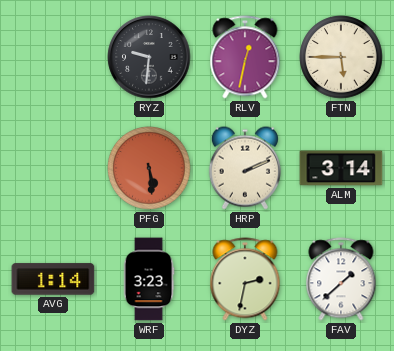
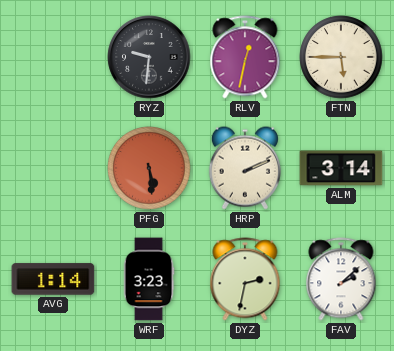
FAV: 1:38 -> 2:08 (341, 279)
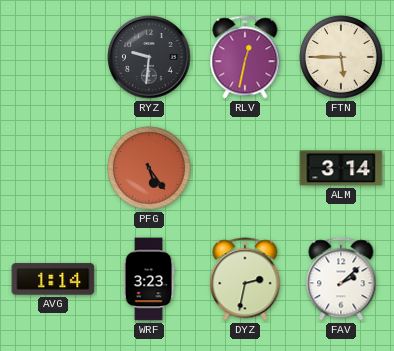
PFG: 5:29 -> 5:24 (149, 168)
HRP: 2:11 -> none (245, 168)
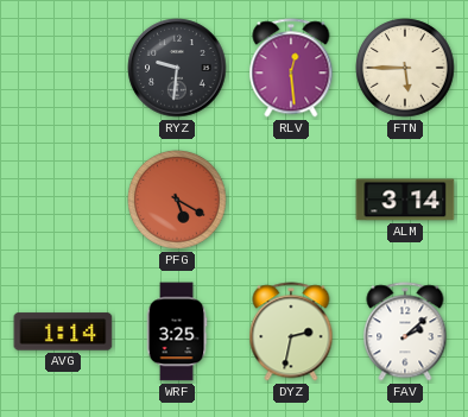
RLV: 12:32 -> 12:29 (291, 68)
PFG: 5:24 -> 5:20 (177, 200)
WRF: 3:23 -> 3:25 (177, 331)
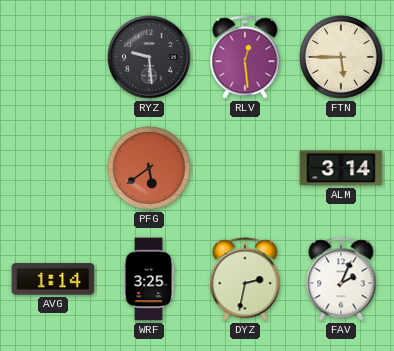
RYZ: 9:31 -> 9:29 (149, 57)
PFG: 5:20 -> 5:39 (149, 168)
FAV: 2:08 -> 2:04 (341, 279)
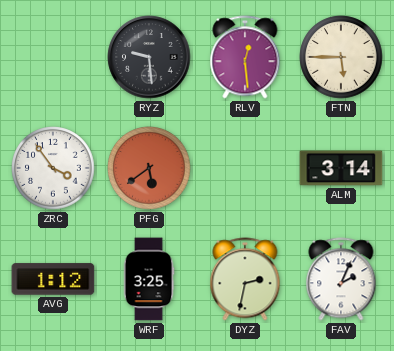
ZRC: none -> 3:54 (53, 168)
AVG: 1:14 -> 1:12 (53, 279)
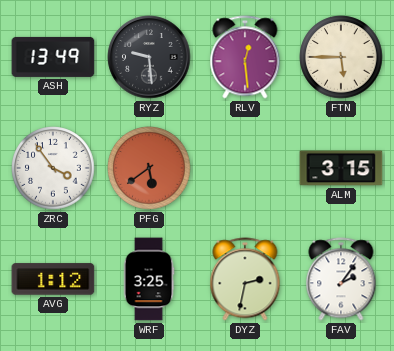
ASH: none -> 13:49 (53, 57)
ALM: 3:14 -> 3:15 (341, 168)
FAV: 2:04 -> 2:06 (341, 279)
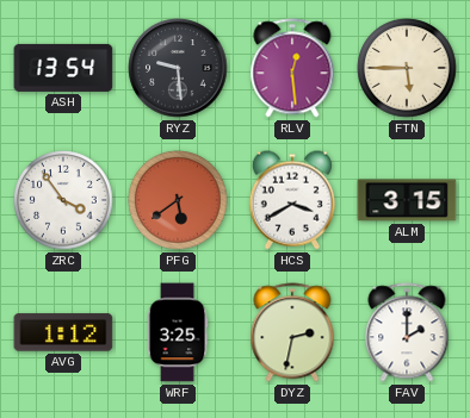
ASH: 13:49 -> 13:54 (63, 68)
HCS: none -> 3:40 (292, 200)
FAV: 2:06 -> 2:00 (407, 332)
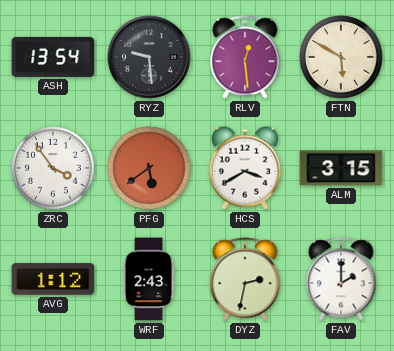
FTN: 5:45 -> 5:50 (341, 57)
WRF: 3:25 -> 2:43 (149, 279)
